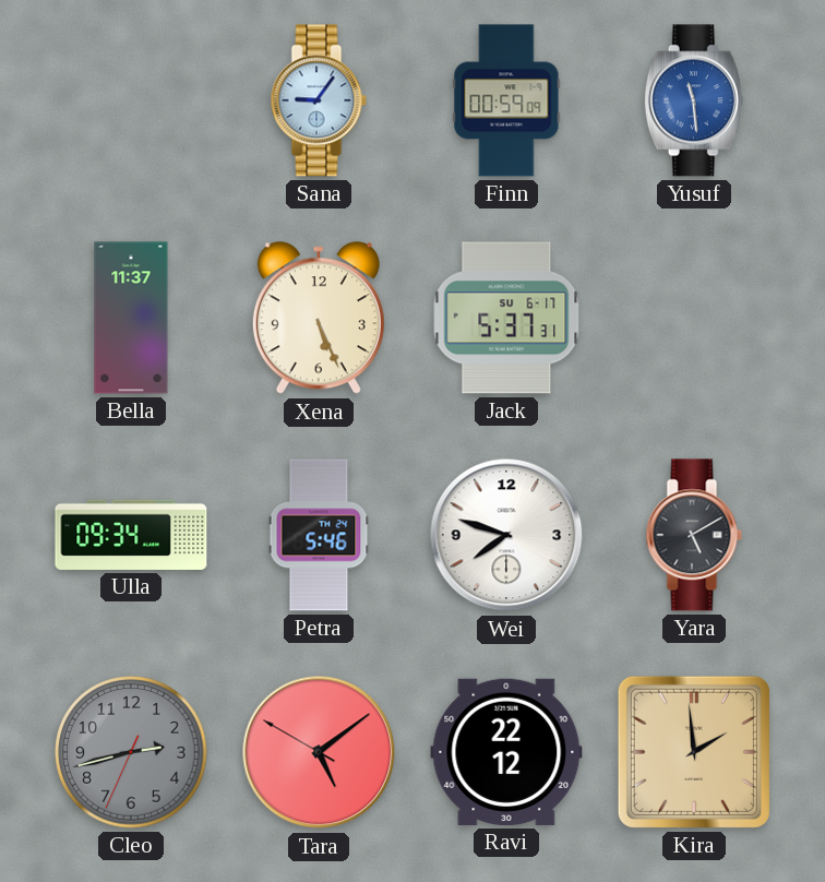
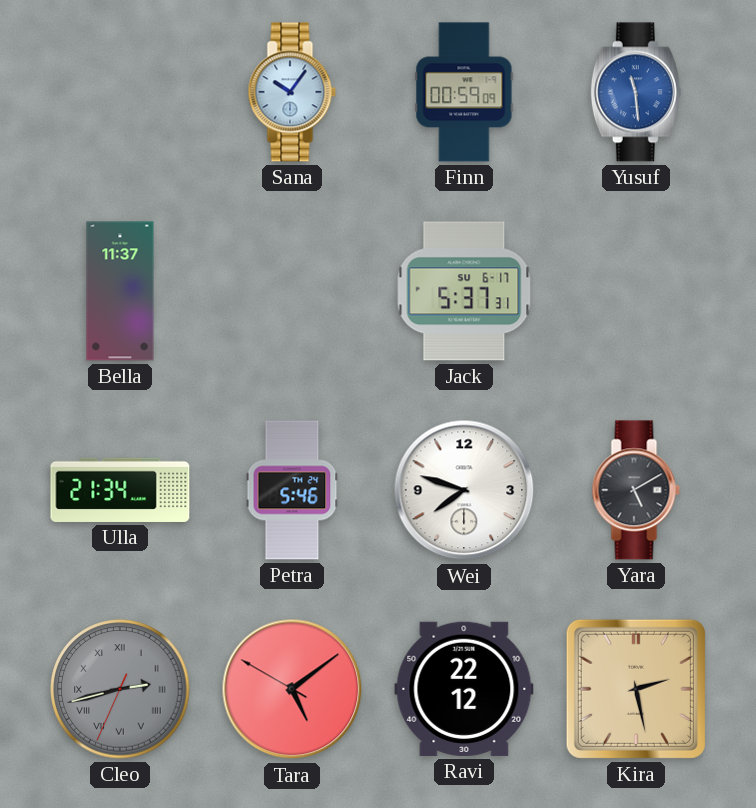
Sana: 9:06 -> 10:06 (292, 92)
Xena: 5:26 -> none (319, 319)
Ulla: 09:34 -> 21:34 (120, 490)
Cleo numerals: Arabic -> Roman (120, 689)
Kira: 1:59 -> 2:28 (636, 689)
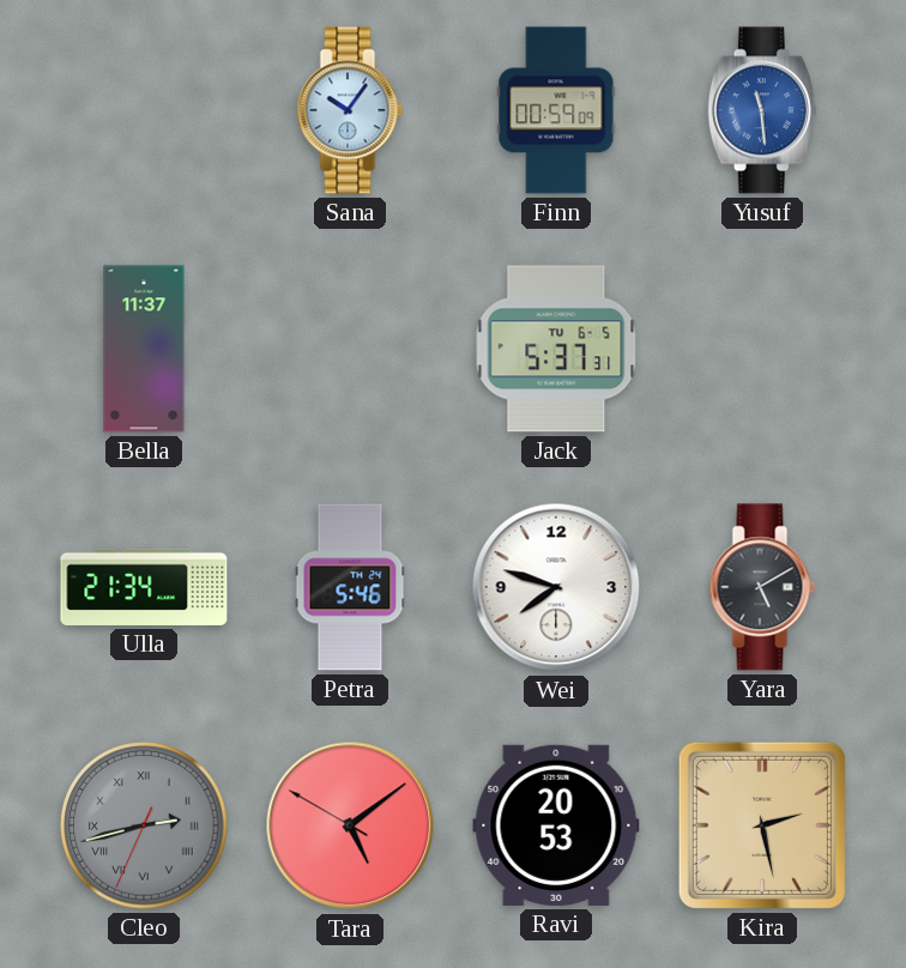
Jack date: SU 6-17 -> TU 6-5 (556, 349)
Ravi: 22:12 -> 20:53 (556, 825)
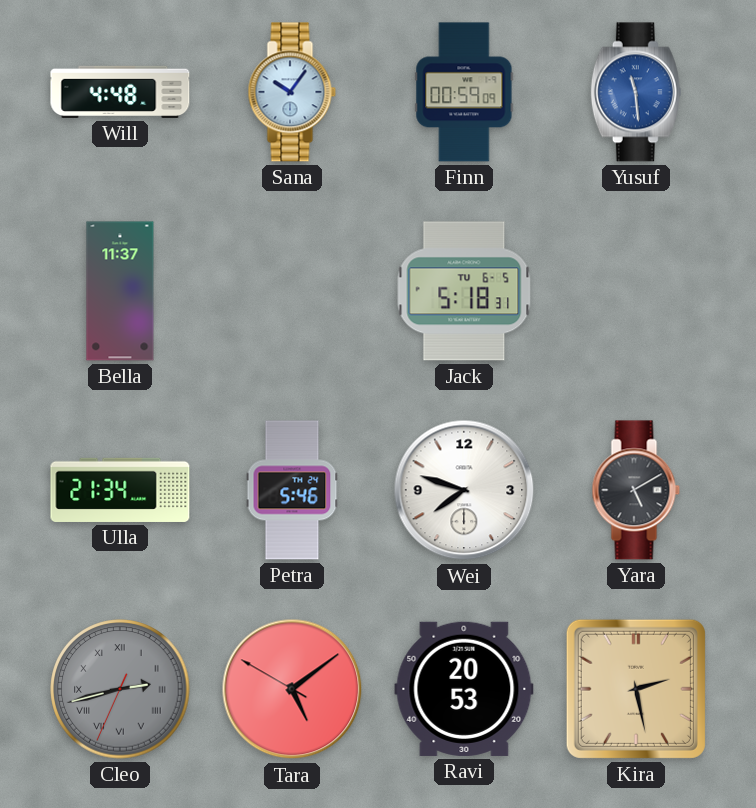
Will: none -> 4:48 (120, 92)
Jack: 5:37 -> 5:18 (464, 291)
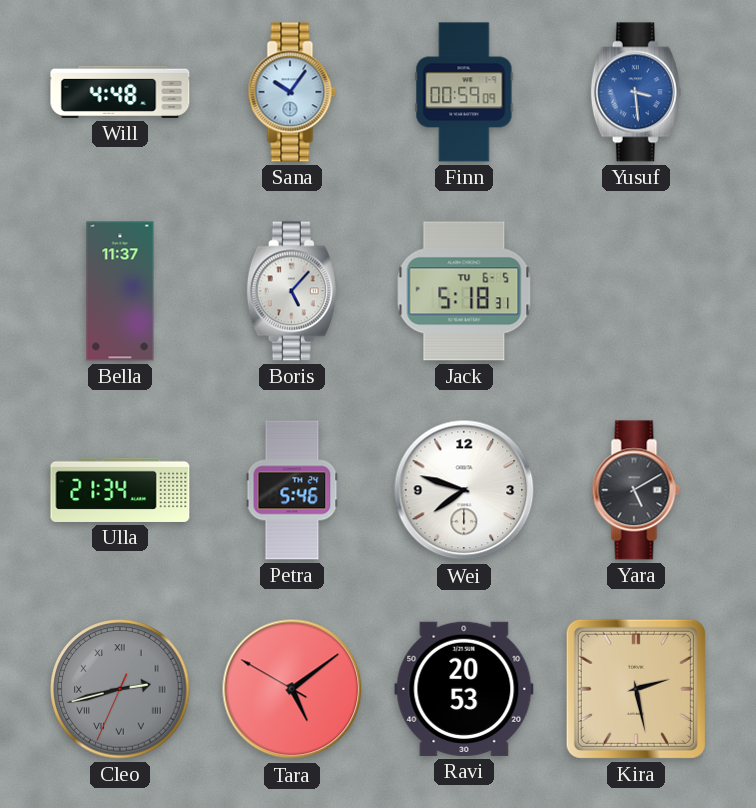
Yusuf: 11:29 -> 3:29 (636, 92)
Boris: none -> 5:07 (292, 291)
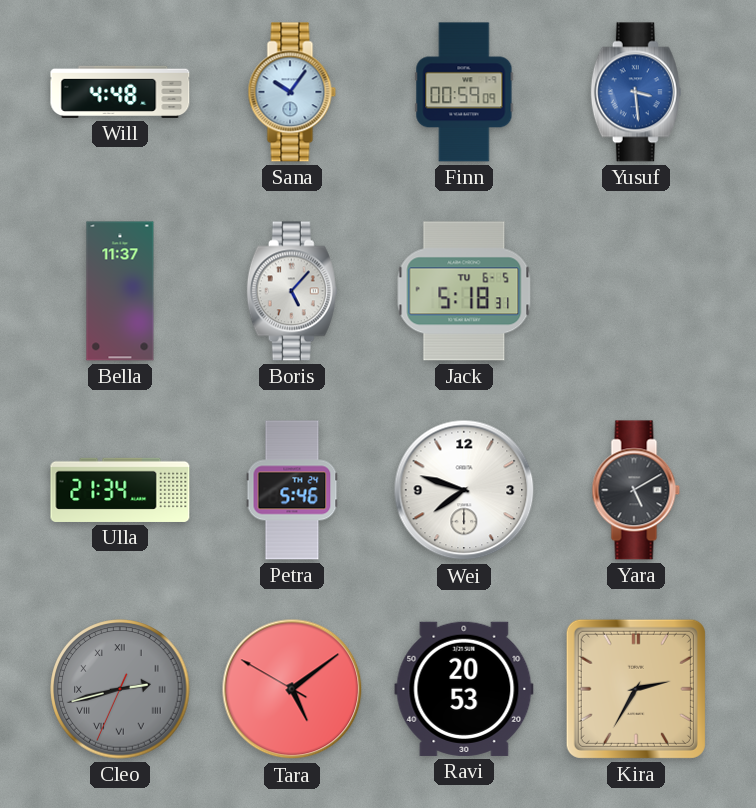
Kira: 2:28 -> 2:35 (636, 689)
